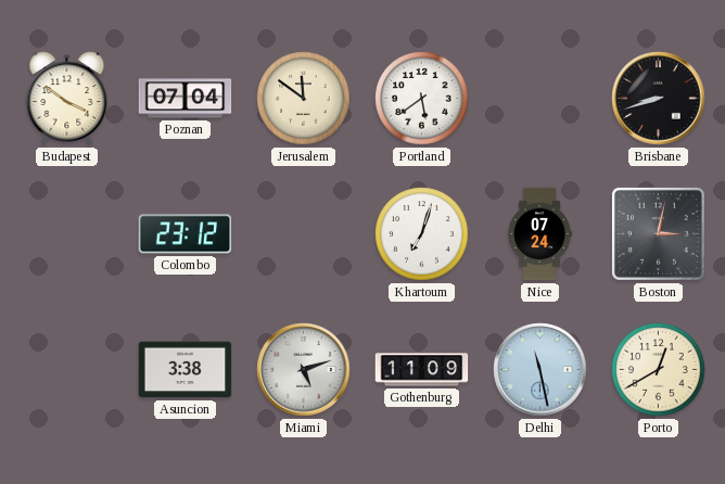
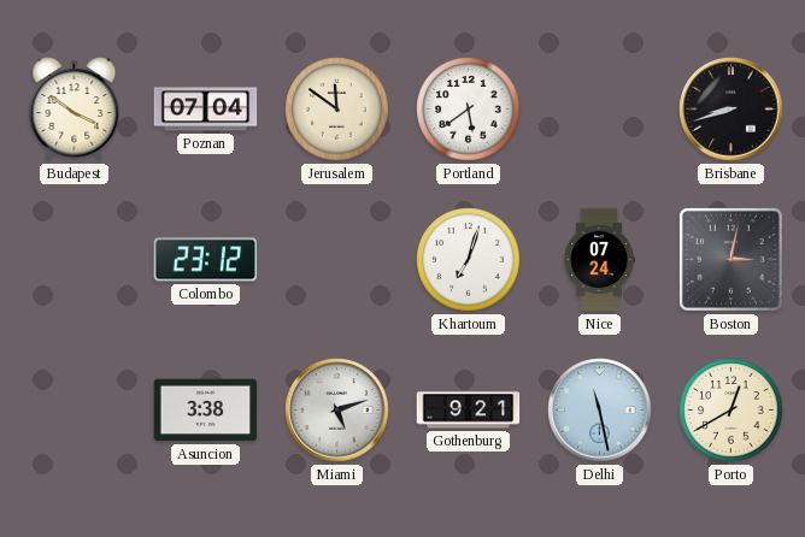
Gothenburg: 11:09 -> 9:21 (469, 411)
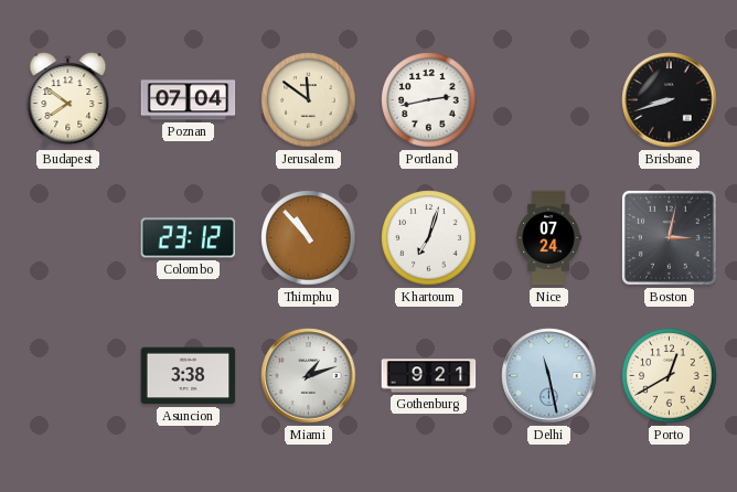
Budapest: 3:51 -> 7:51 (68, 100)
Portland: 5:39 -> 2:43 (429, 100)
Thimphu: none -> 10:53 (309, 238)
Miami: 5:12 -> 1:12 (309, 376)
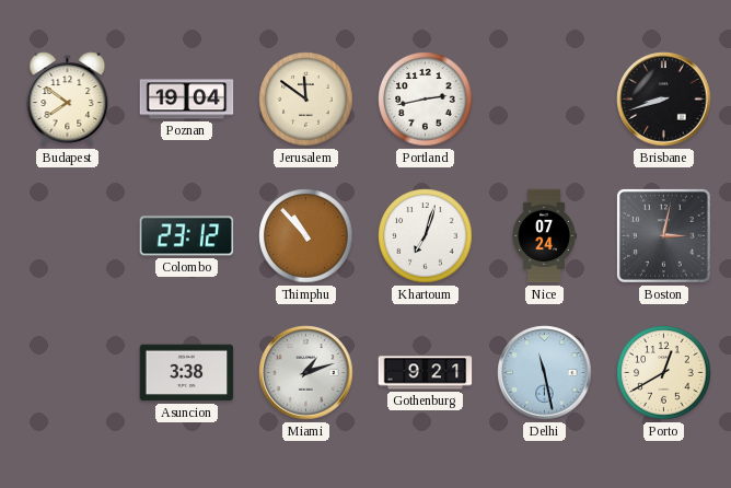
Poznan: 07:04 -> 19:04 (187, 100)
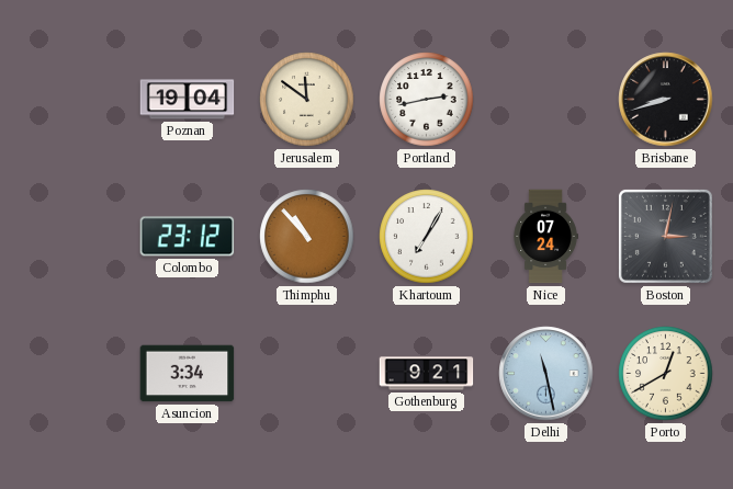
Budapest: 7:51 -> none (68, 100)
Khartoum: 7:03 -> 7:05 (427, 237)
Asuncion: 3:38 -> 3:34 (188, 374)
Miami: 1:12 -> none (306, 373)
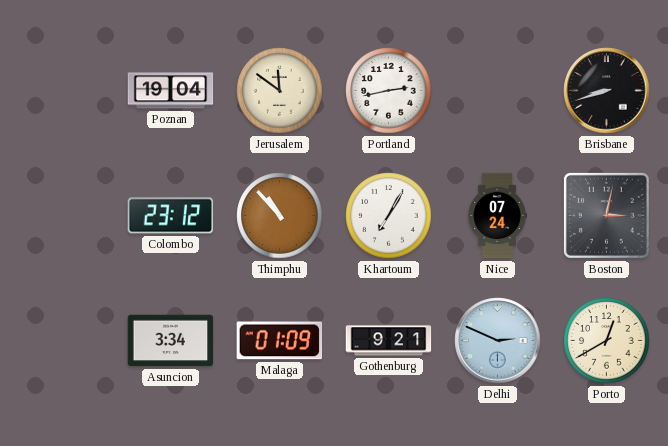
Malaga: none -> 01:09 (280, 341)
Delhi: 11:28 -> 2:49 (498, 341)
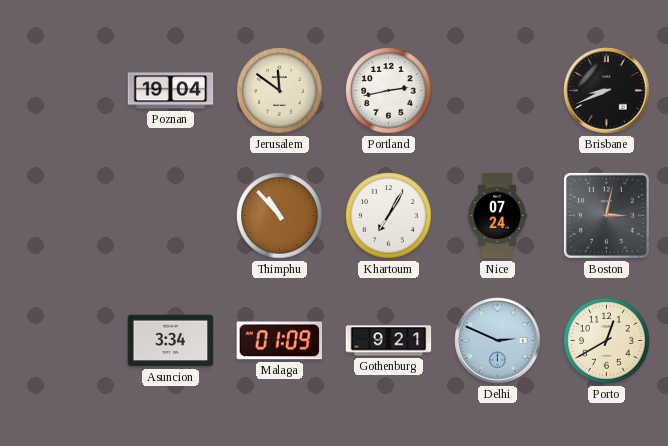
Brisbane: 8:42 -> 8:41 (607, 91)
Colombo: 23:12 -> none (171, 216)
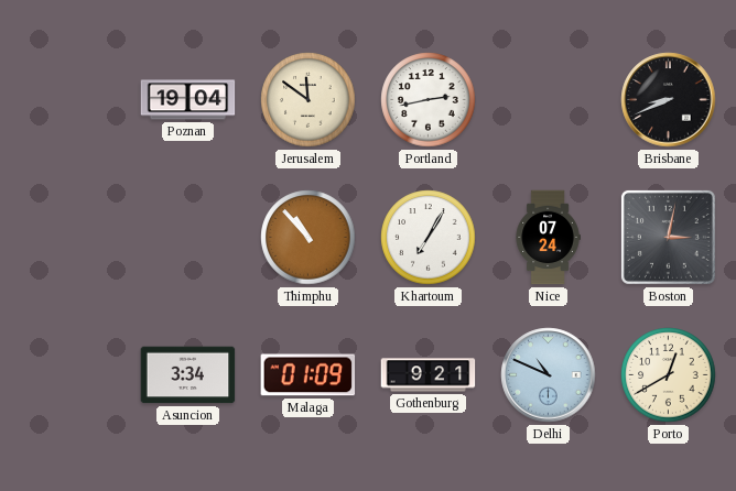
Delhi: 2:49 -> 10:49 (549, 375)
